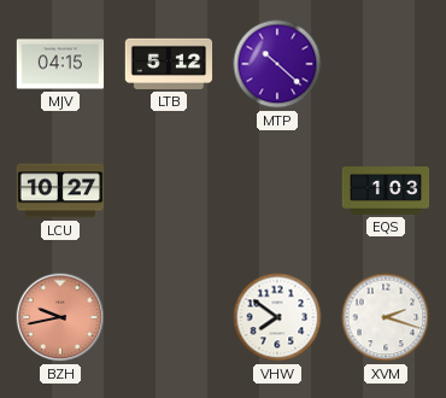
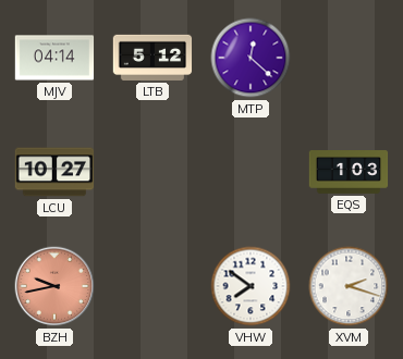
MJV: 04:15 -> 04:14 (54, 58)
MTP: 10:22 -> 12:22 (251, 58)
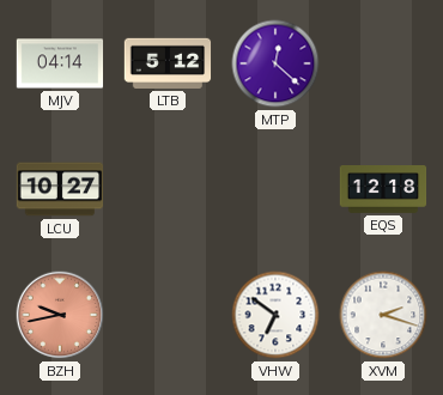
EQS: 1:03 -> 12:18 (383, 190)
VHW: 7:51 -> 6:51 (275, 315)
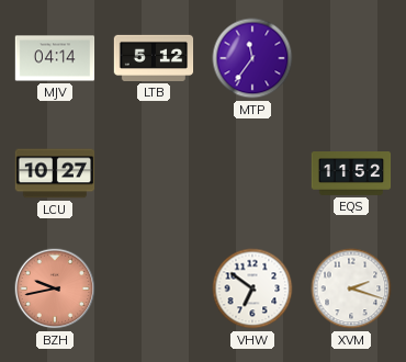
MTP: 12:22 -> 11:36 (252, 58)
EQS: 12:18 -> 11:52 (351, 174)
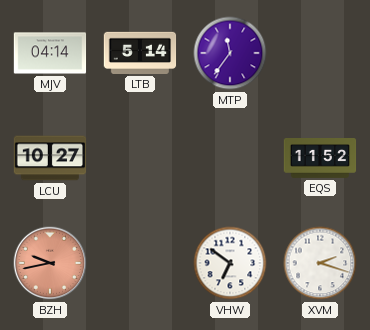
LTB: 5:12 -> 5:14 (140, 53)
